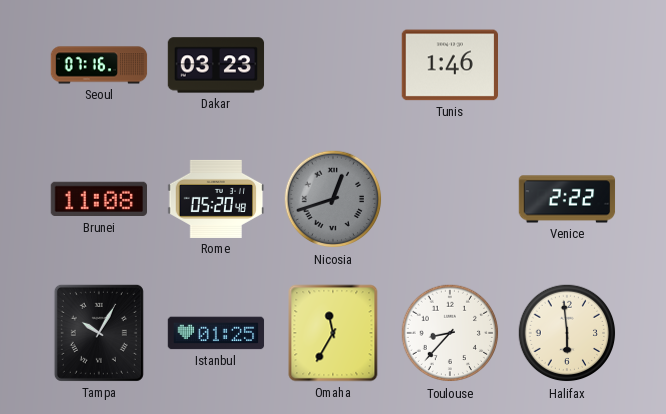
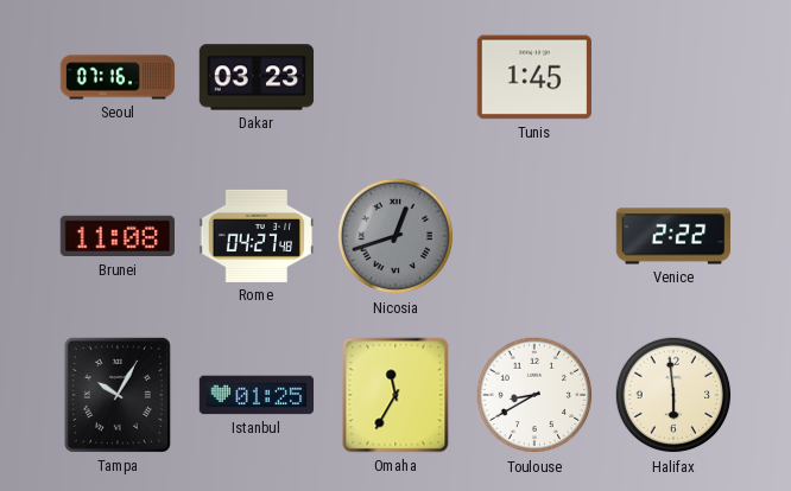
Tunis: 1:46 -> 1:45 (534, 77)
Rome: 05:20 -> 04:27 (257, 236)
Toulouse: 8:37 -> 8:40 (534, 395)
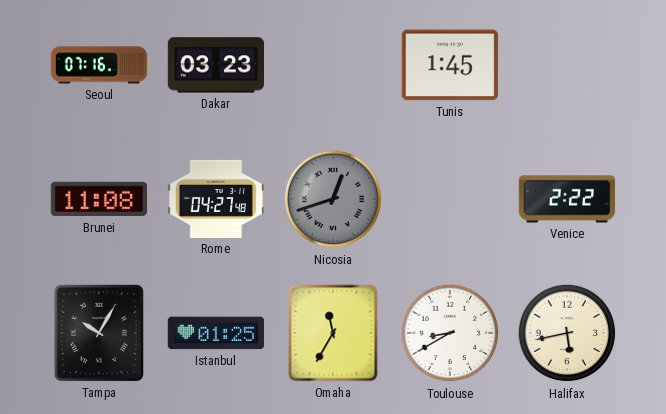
Halifax: 5:59 -> 5:43 (567, 333)
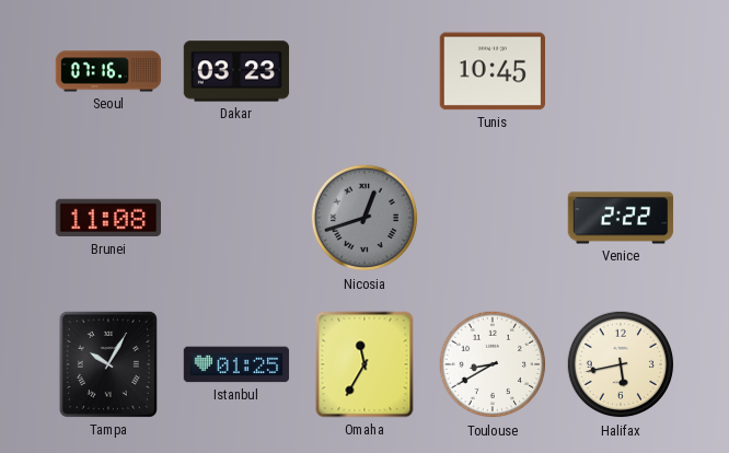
Tunis: 1:45 -> 10:45 (493, 71)
Rome: 04:27 -> none (216, 199)
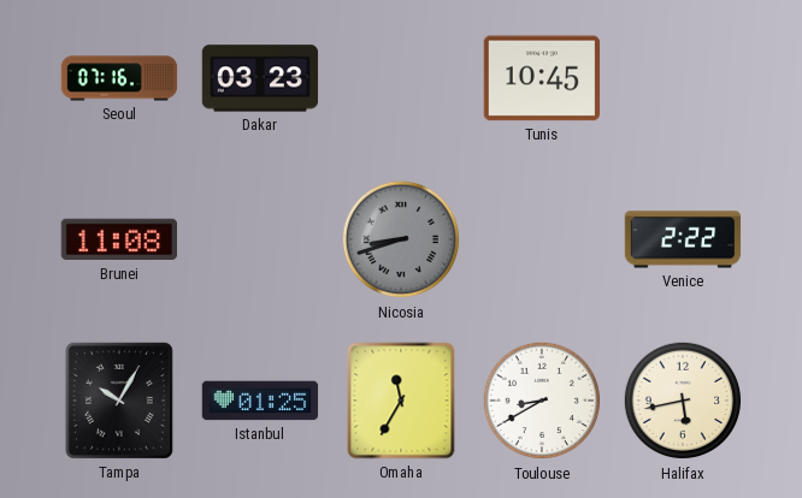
Nicosia: 12:42 -> 8:42 (401, 239)
